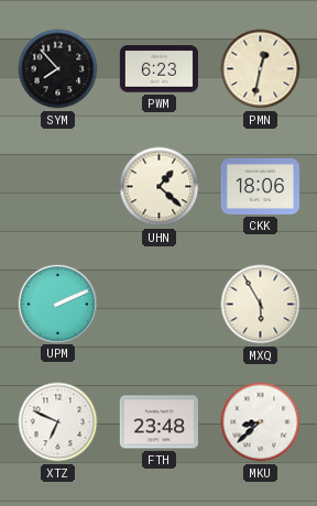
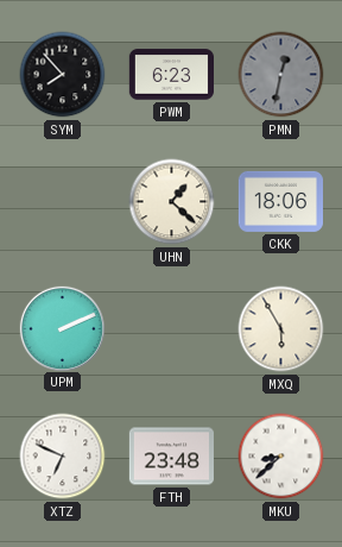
PMN dial: cream -> grey (281, 75)
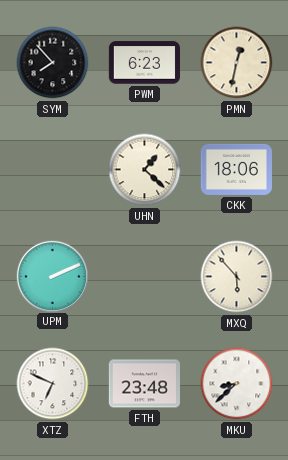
PMN dial: grey -> cream (237, 63)
MXQ: 5:55 -> 5:53 (237, 277)
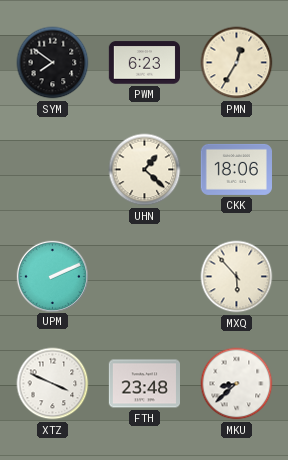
SYM: 7:53 -> 7:51 (53, 63)
PMN: 12:32 -> 12:35 (237, 63)
XTZ: 6:49 -> 3:49 (53, 384)
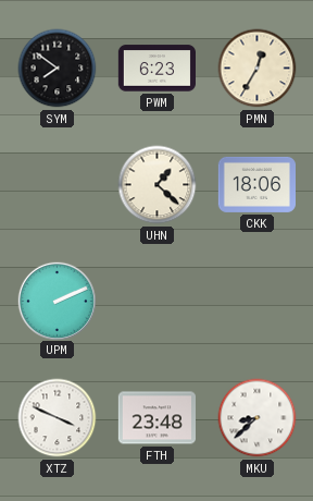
MXQ: 5:53 -> none (237, 277)
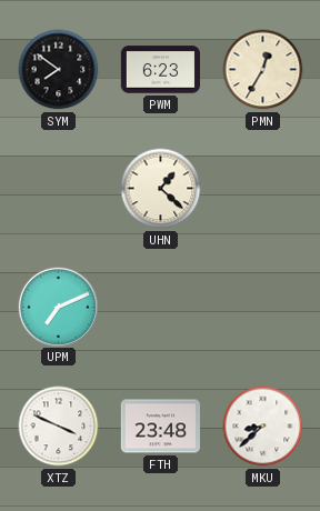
CKK: 18:06 -> none (256, 184)
UPM: 2:11 -> 7:11 (58, 307)
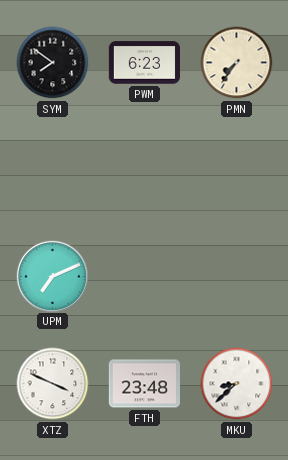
PMN: 12:35 -> 7:36 (237, 63)
UHN: 1:22 -> none (161, 189)
